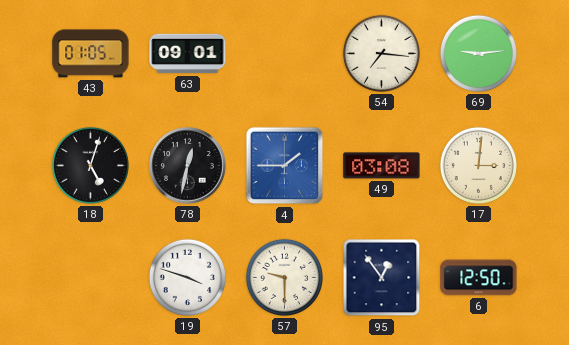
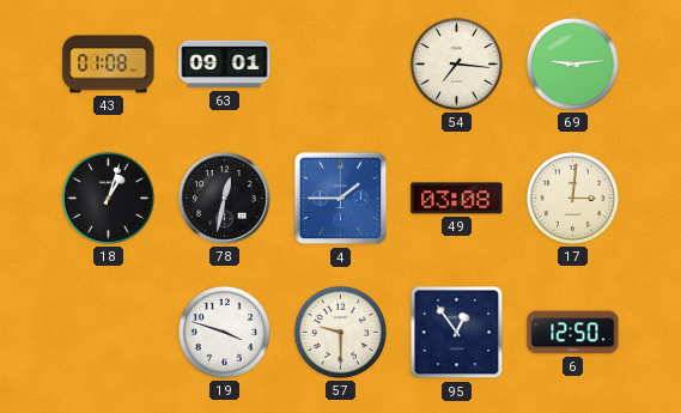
43: 01:05 -> 01:08 (109, 65)
18: 5:03 -> 1:03 (108, 198)
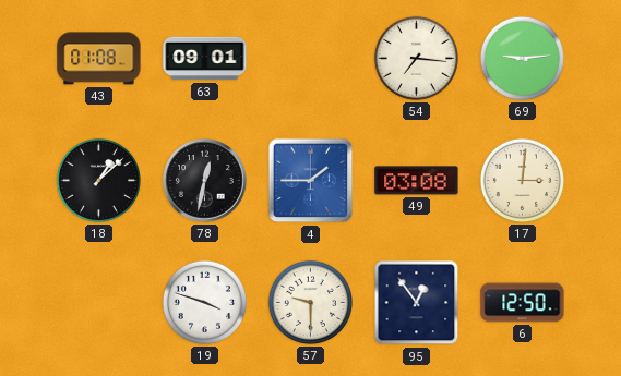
18: 1:03 -> 1:08 (98, 180)
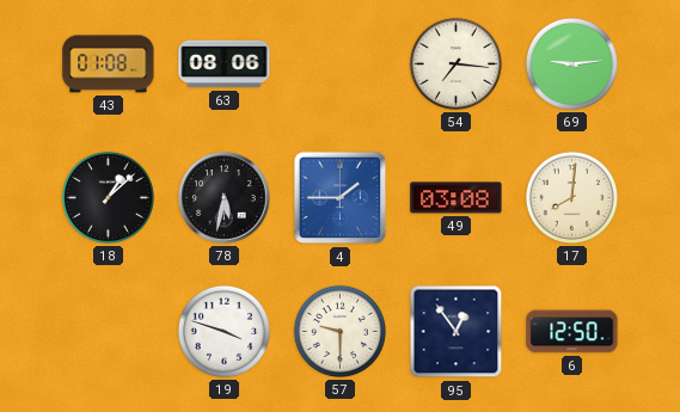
63: 09:01 -> 08:06 (225, 64)
78: 12:32 -> 5:32 (225, 198)
17: 3:01 -> 8:01 (571, 197)
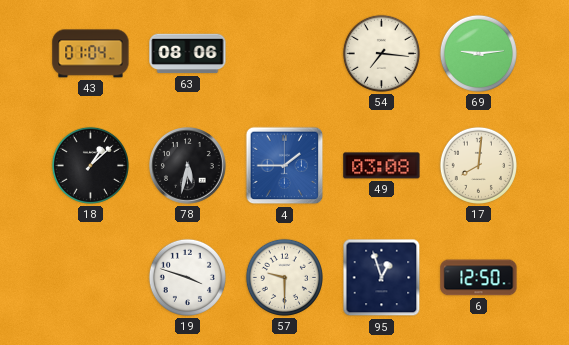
43: 01:08 -> 01:04 (91, 54)
95: 12:54 -> 12:57 (382, 278)
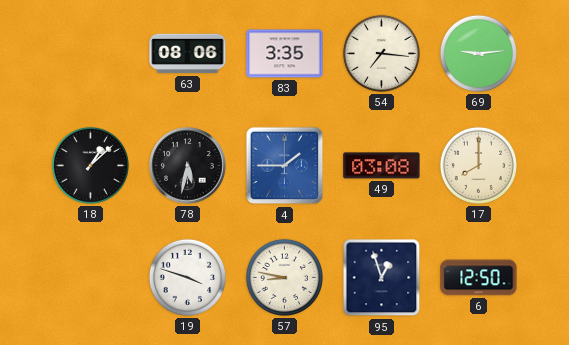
43: 01:04 -> none (91, 54)
83: none -> 3:35 (285, 54)
17: 8:01 -> 8:00 (478, 165)
57: 9:30 -> 8:47 (284, 277)
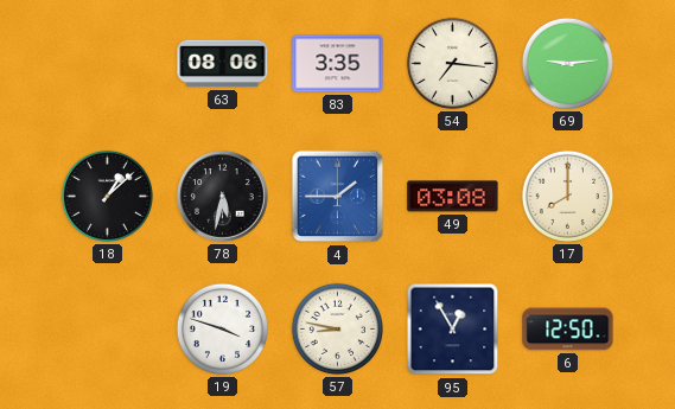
95: 12:57 -> 12:55 (453, 330)
